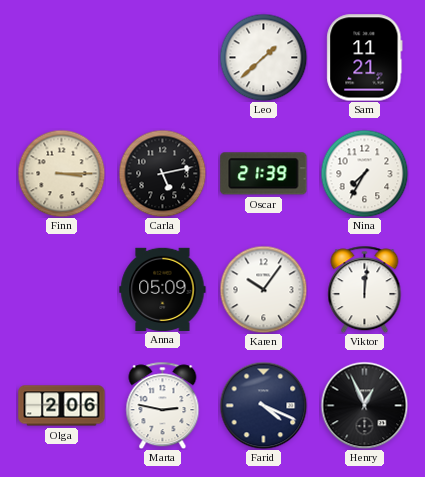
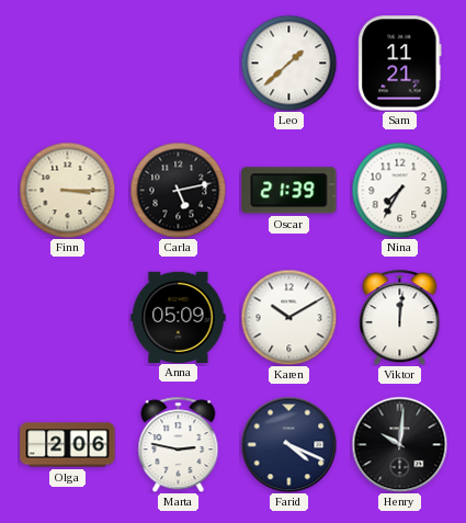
Karen: 10:06 -> 10:10 (288, 317)
Henry: 12:56 -> 10:01 (399, 444)
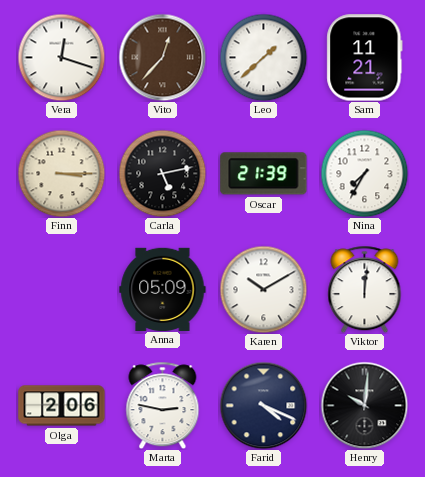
Vera: none -> 12:18 (61, 57)
Vito: none -> 12:37 (162, 57)
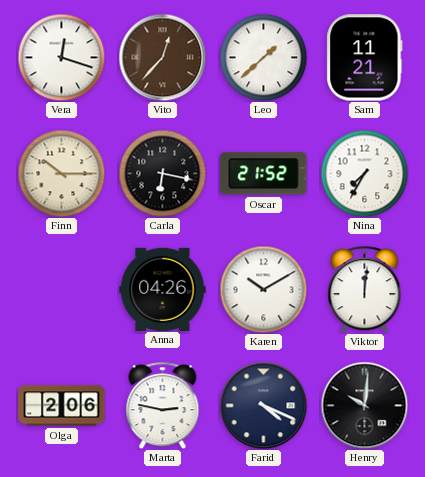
Finn: 3:15 -> 10:15 (61, 173)
Carla: 5:13 -> 6:17 (162, 173)
Oscar: 21:39 -> 21:52 (264, 174)
Anna: 05:09 -> 04:26 (163, 289)
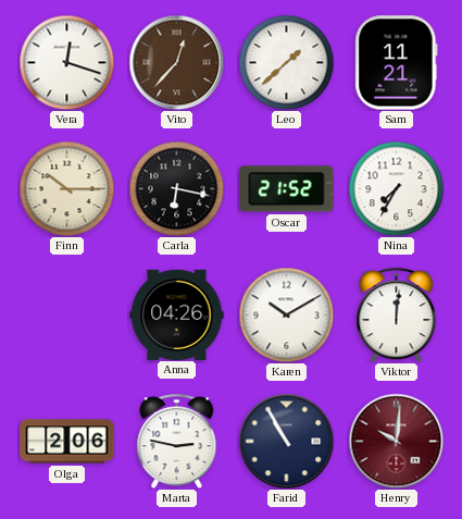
Farid: 4:19 -> 10:55 (286, 441)
Henry dial: black -> burgundy (396, 441)
